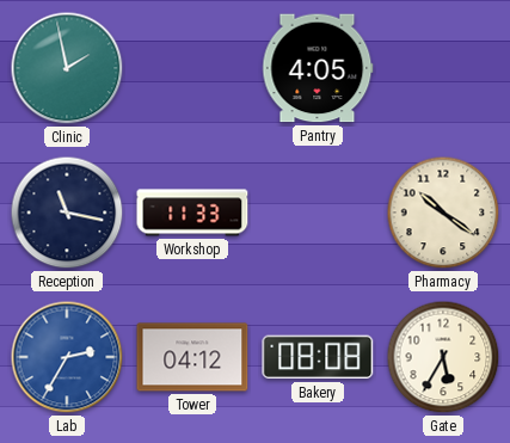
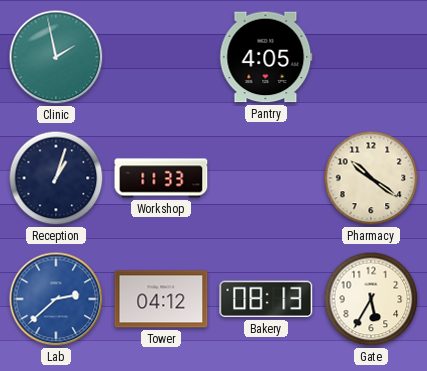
Reception: 11:17 -> 1:03 (56, 178)
Lab: 2:35 -> 2:38 (56, 299)
Bakery: 08:08 -> 08:13 (266, 299)
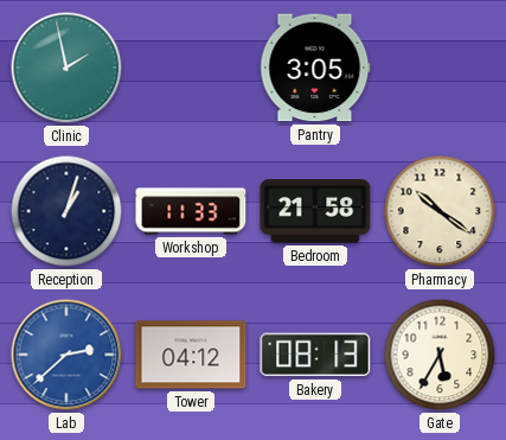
Pantry: 4:05 -> 3:05 (315, 68)
Bedroom: none -> 21:58 (315, 211)
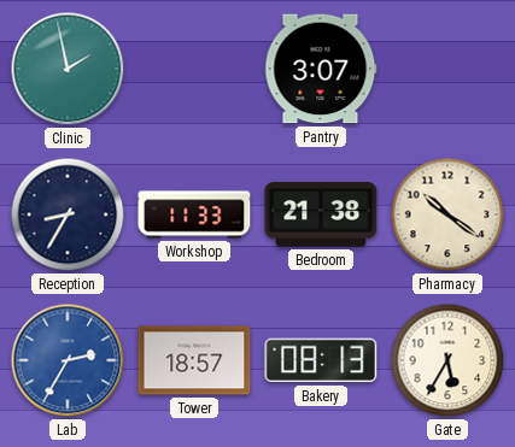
Pantry: 3:05 -> 3:07 (321, 69)
Reception: 1:03 -> 8:35 (68, 214)
Bedroom: 21:58 -> 21:38 (321, 214)
Lab: 2:38 -> 2:35 (68, 360)
Tower: 04:12 -> 18:57 (194, 360)
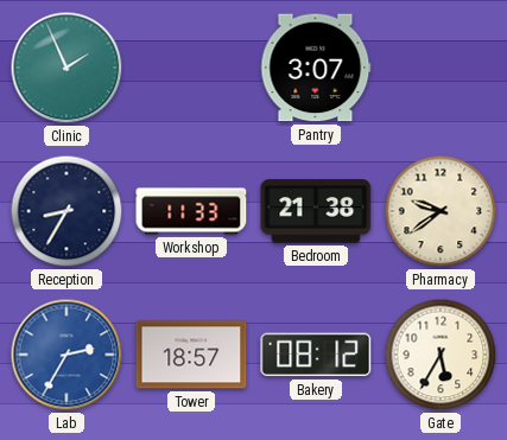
Clinic: 1:58 -> 1:56 (66, 68)
Pharmacy: 10:21 -> 9:39 (441, 211)
Bakery: 08:13 -> 08:12 (316, 355)
